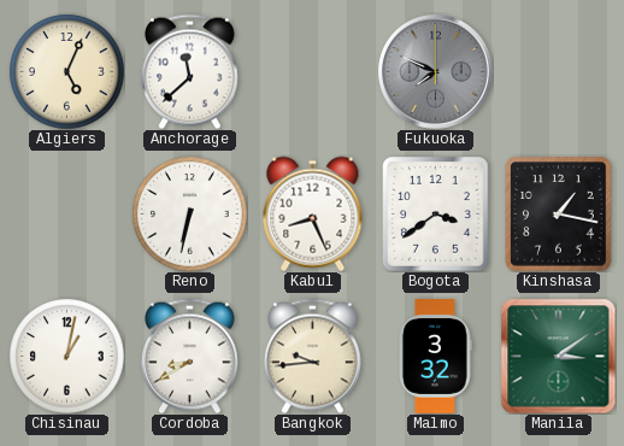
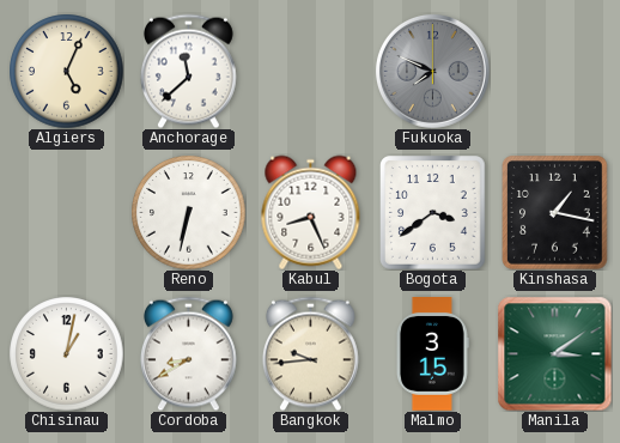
Malmo: 3:32 -> 3:15 (432, 354)
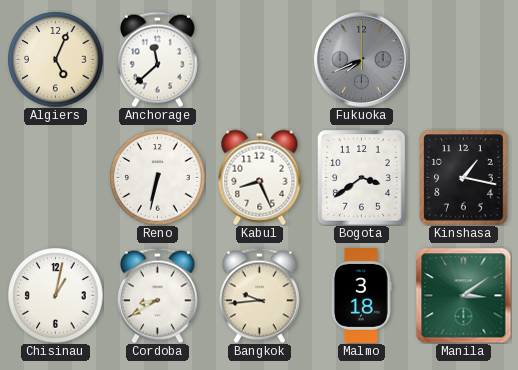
Fukuoka: 7:49 -> 7:41 (361, 59)
Malmo: 3:15 -> 3:18 (361, 296)
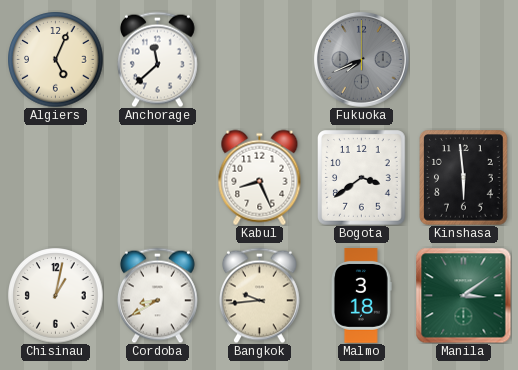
Reno: 6:32 -> none (157, 177)
Kinshasa: 1:17 -> 5:59 (464, 177)
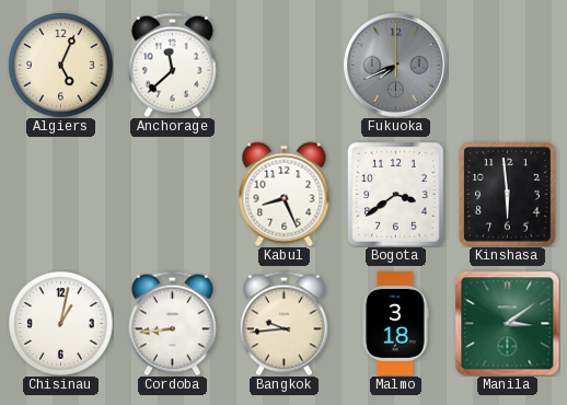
Cordoba: 8:40 -> 8:44 (172, 323)
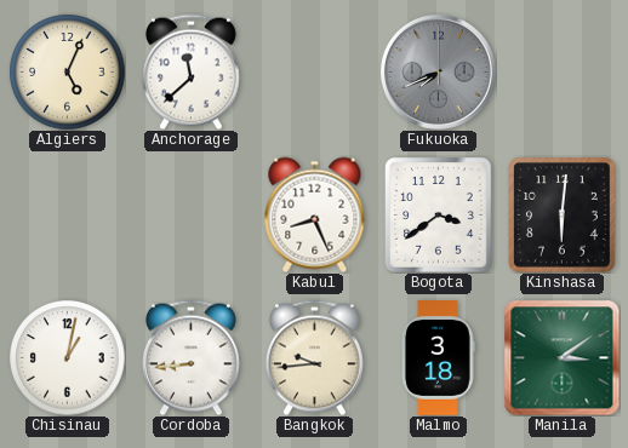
Kinshasa: 5:59 -> 6:01 (563, 214)
